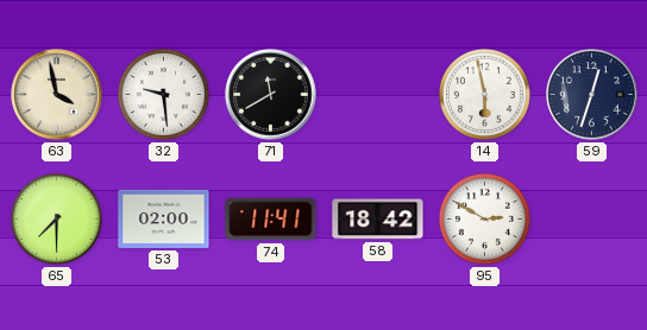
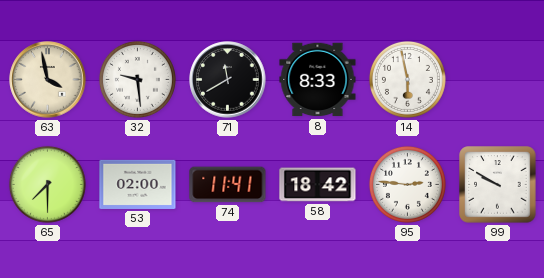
8: none -> 8:33 (318, 80)
59: 12:33 -> none (592, 95)
95: 2:50 -> 2:46 (407, 184)
99: none -> 9:50 (498, 185)
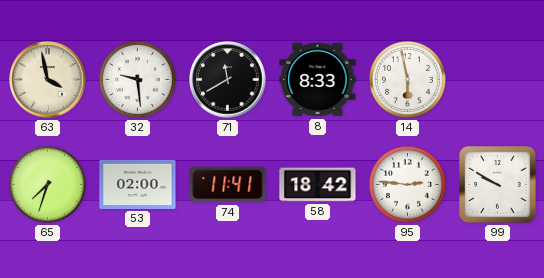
65: 7:30 -> 7:33 (47, 184)
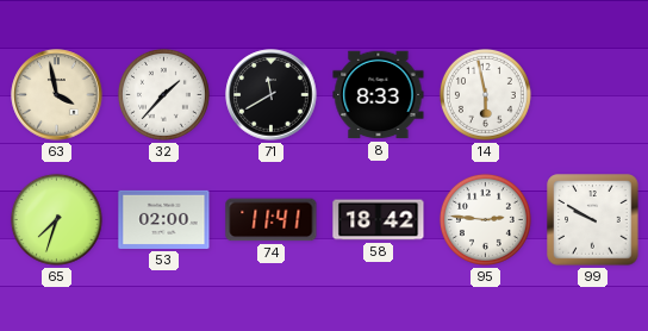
32: 9:29 -> 1:37 (163, 94)
